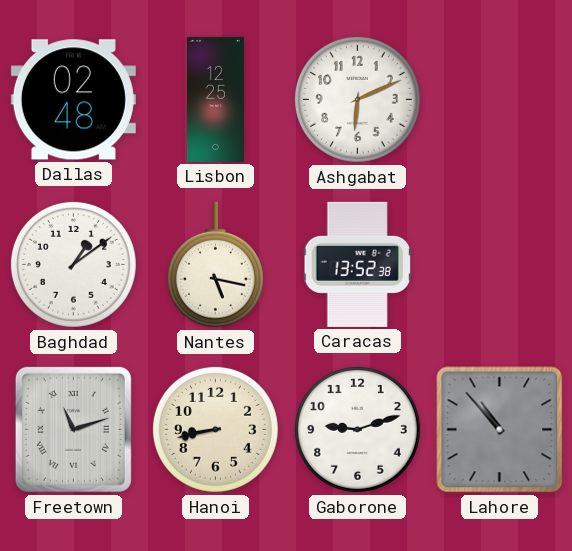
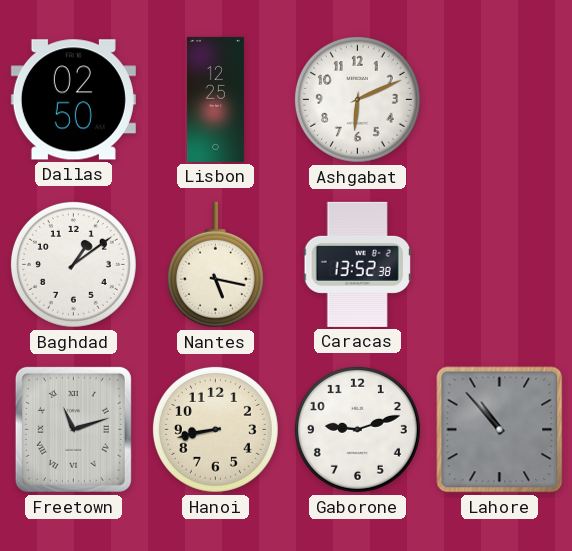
Dallas: 02:48 -> 02:50 (73, 100)
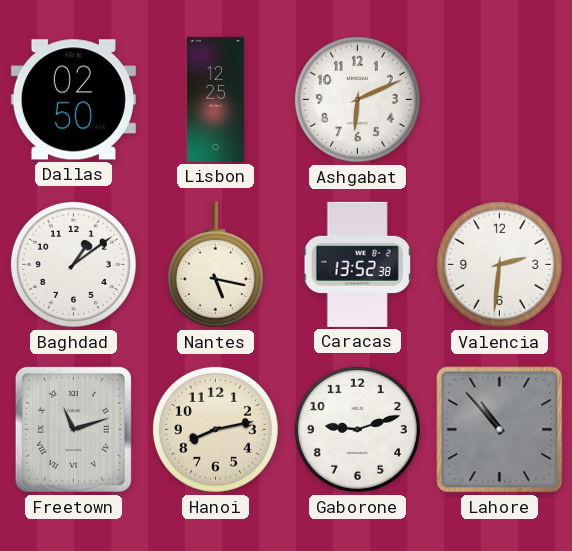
Valencia: none -> 2:31 (499, 264)
Hanoi: 8:43 -> 8:13 (215, 429)
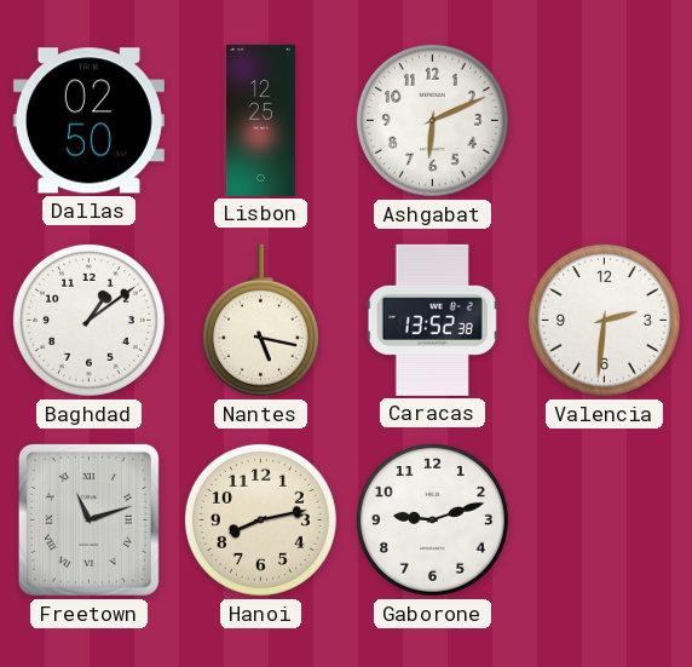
Lahore: 10:53 -> none (500, 430)
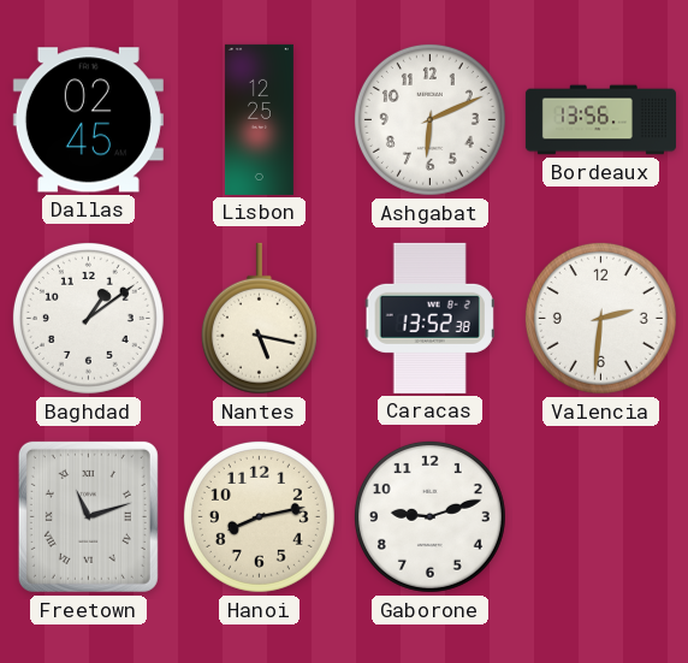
Dallas: 02:50 -> 02:45 (88, 120)
Bordeaux: none -> 13:56 (600, 120)
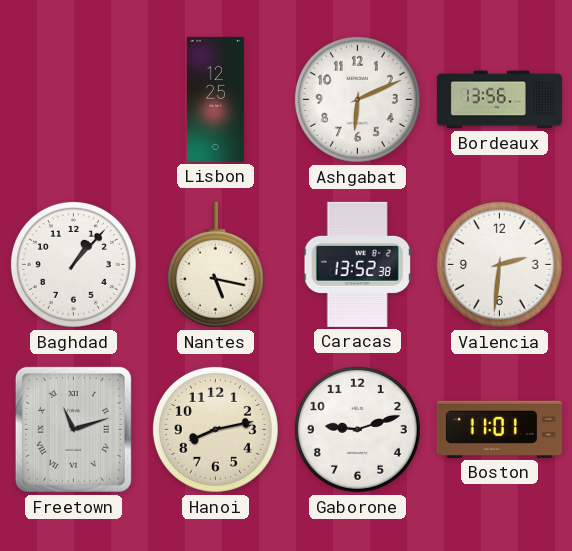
Dallas: 02:45 -> none (88, 120)
Baghdad: 1:09 -> 1:07 (73, 264)
Boston: none -> 11:01 (499, 429)
